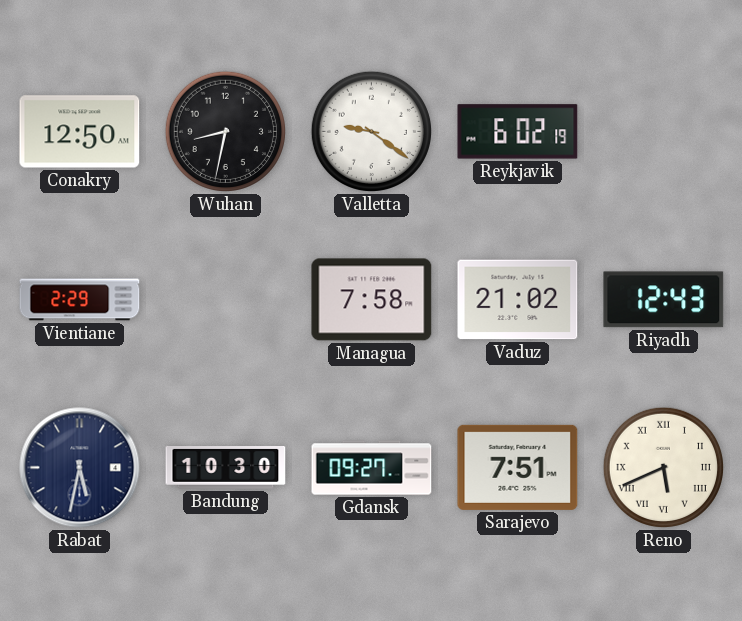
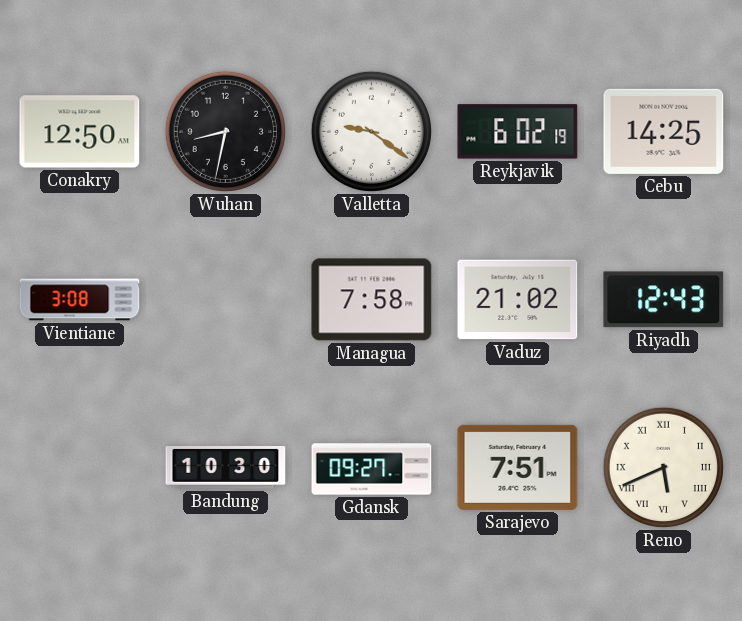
Cebu: none -> 14:25 (664, 131)
Vientiane: 2:29 -> 3:08 (80, 300)
Rabat: 5:32 -> none (80, 468)
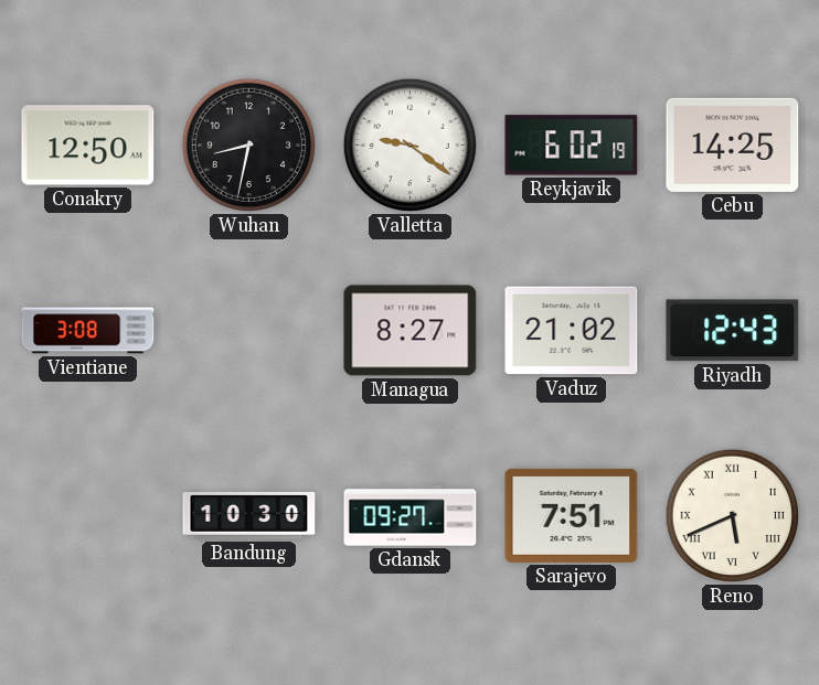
Managua: 7:58 -> 8:27 (411, 331)
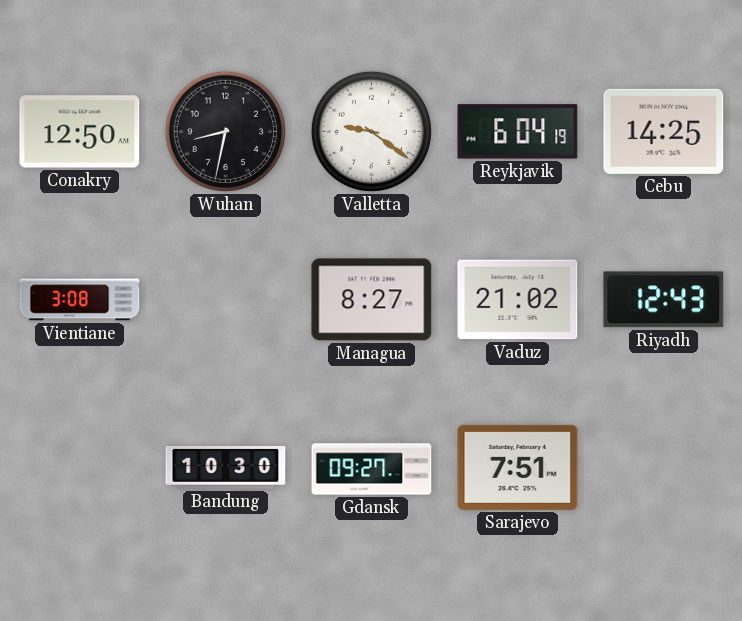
Reykjavik: 6:02 -> 6:04 (518, 132)
Reno: 5:41 -> none (732, 515)
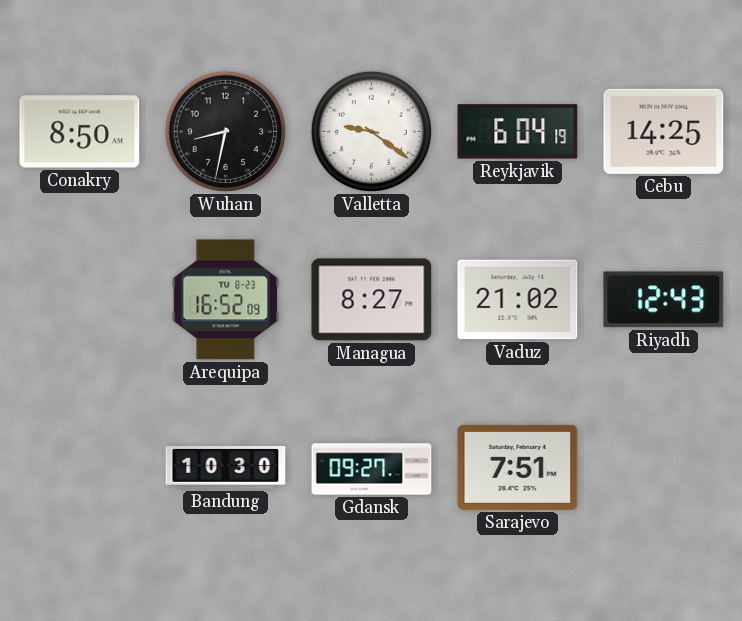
Conakry: 12:50 -> 8:50 (80, 132)
Vientiane: 3:08 -> none (80, 300)
Arequipa: none -> 16:52 (226, 300)
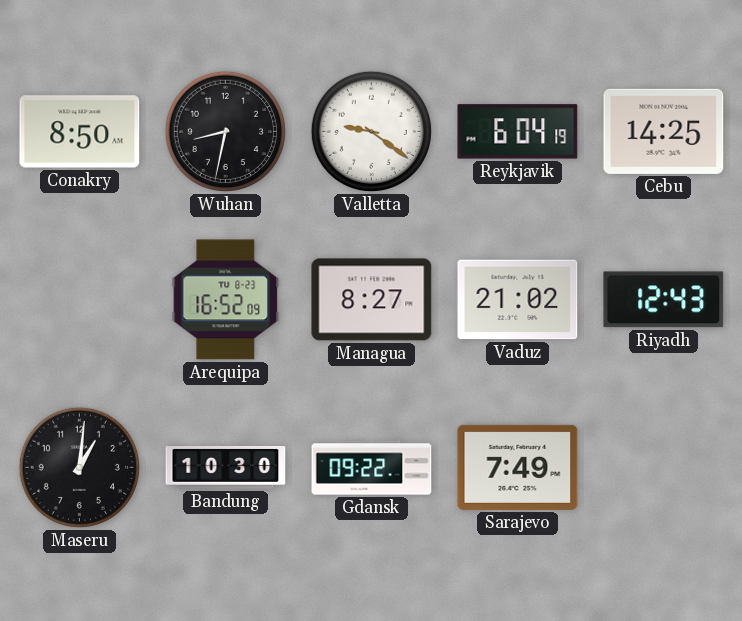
Maseru: none -> 1:01 (79, 467)
Gdansk: 09:27 -> 09:22 (372, 468)
Sarajevo: 7:51 -> 7:49 (518, 467)
